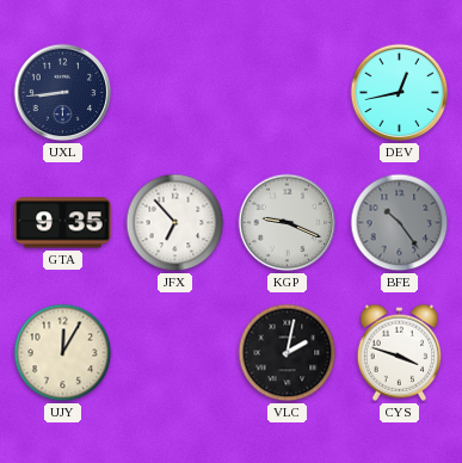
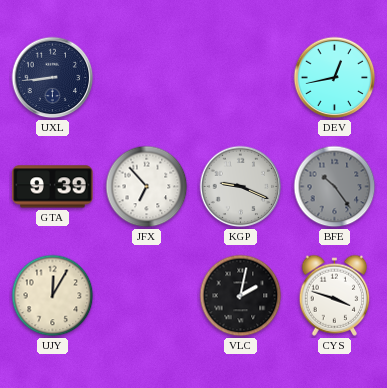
GTA: 9:35 -> 9:39 (53, 187)
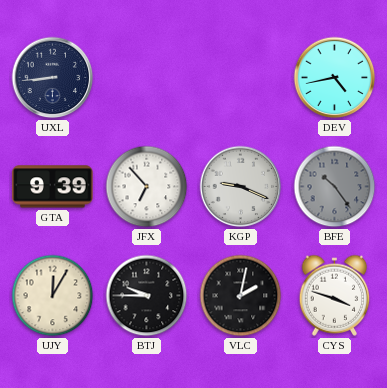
DEV: 12:43 -> 4:43 (335, 78)
BTJ: none -> 9:45 (147, 296)
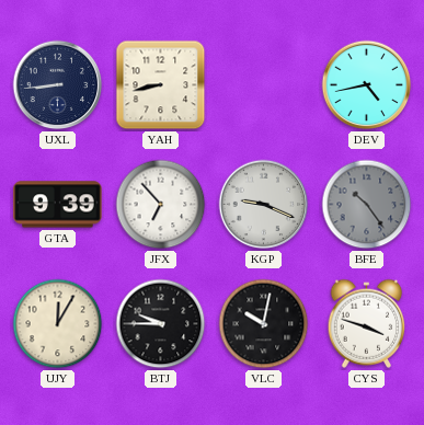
YAH: none -> 8:43 (161, 85)
VLC: 2:02 -> 10:02 (264, 324)
